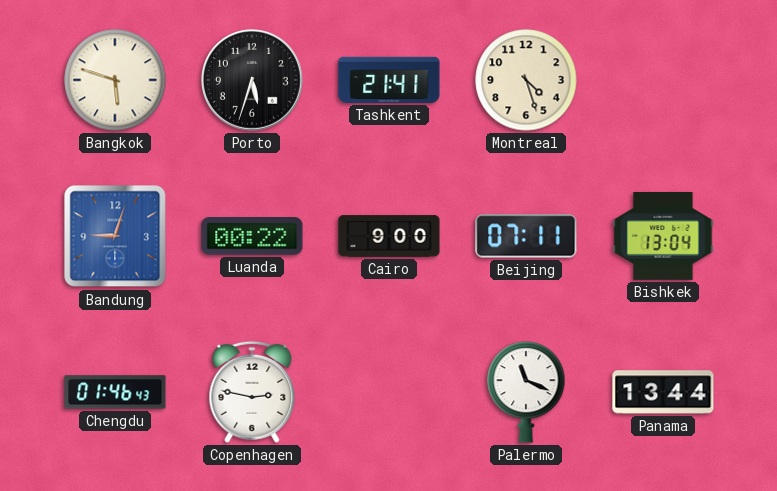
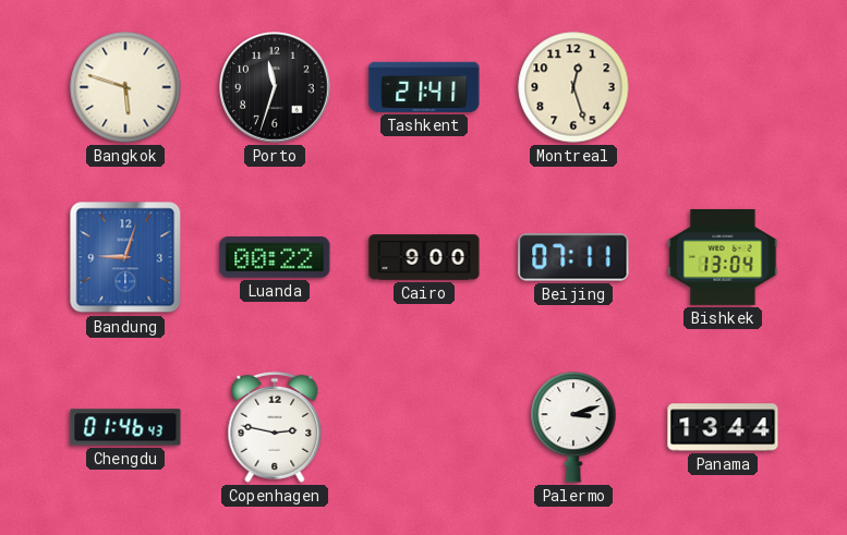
Porto: 5:33 -> 11:33 (276, 88)
Montreal: 4:27 -> 12:27 (573, 87)
Palermo: 11:19 -> 3:12 (573, 427)
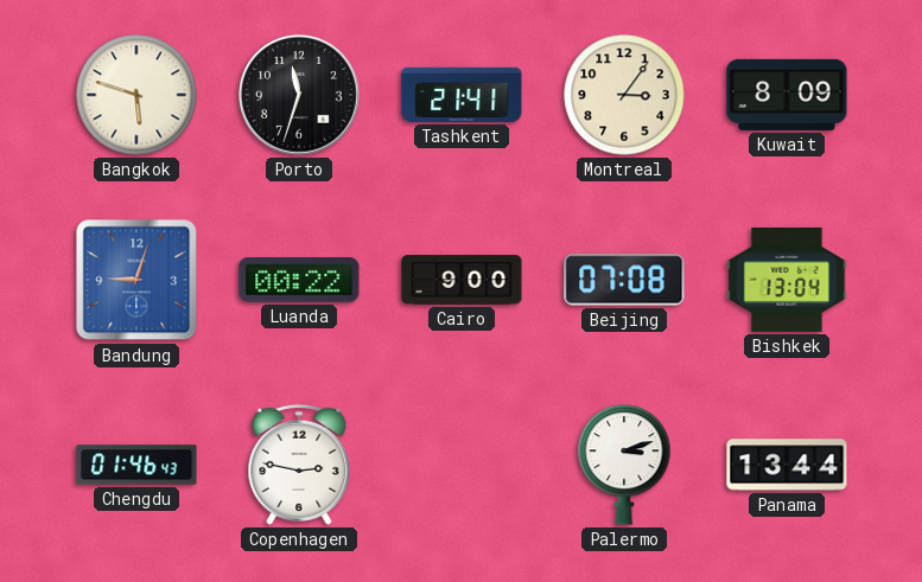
Montreal: 12:27 -> 3:06 (624, 95)
Kuwait: none -> 8:09 (787, 95)
Beijing: 07:11 -> 07:08 (624, 280)
